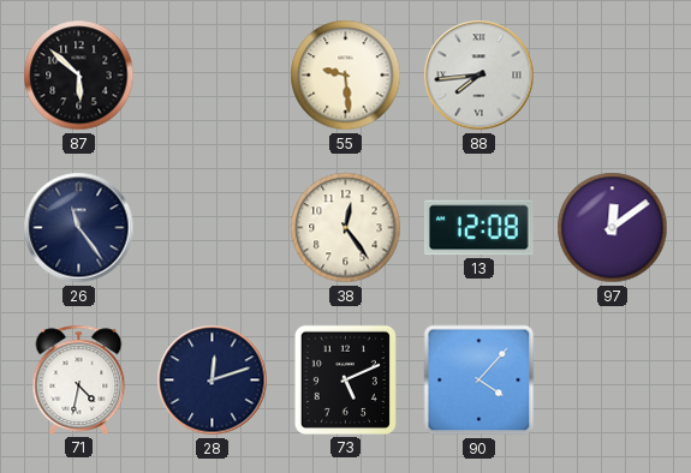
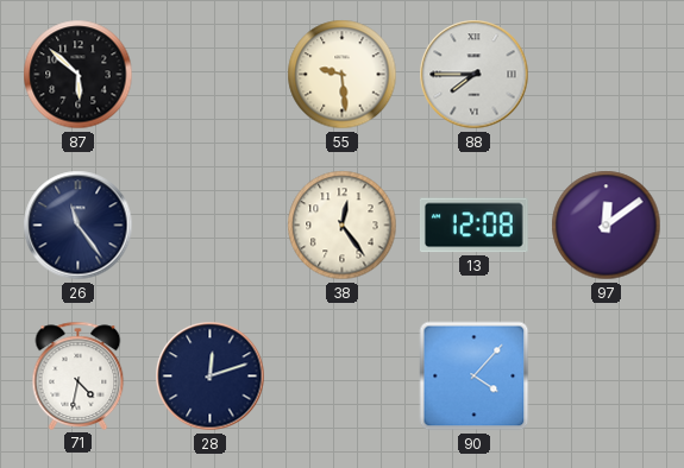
88: 7:44 -> 7:45 (475, 75)
73: 5:11 -> none (345, 379)
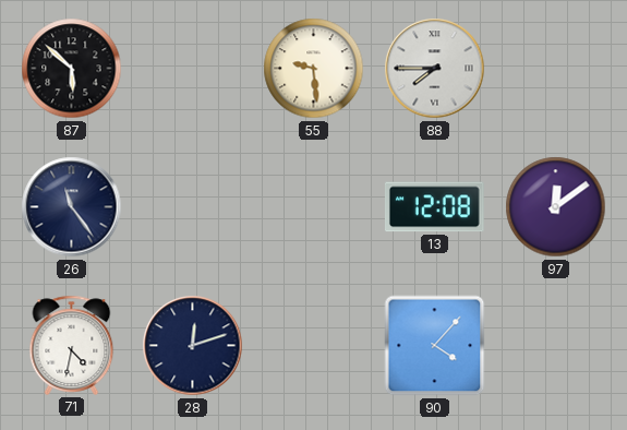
38: 12:24 -> none (343, 226)
